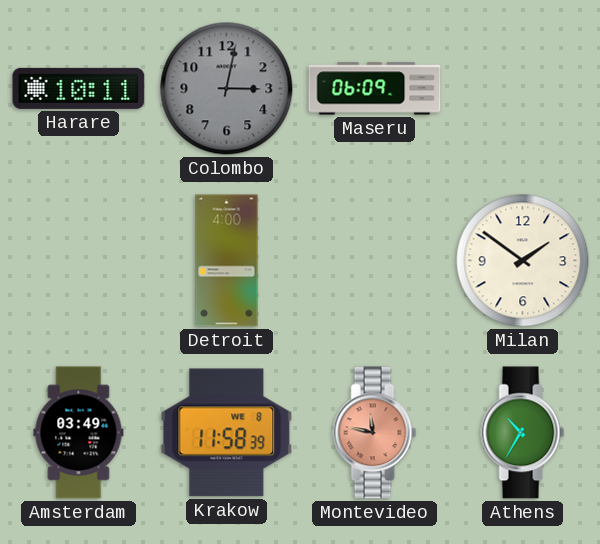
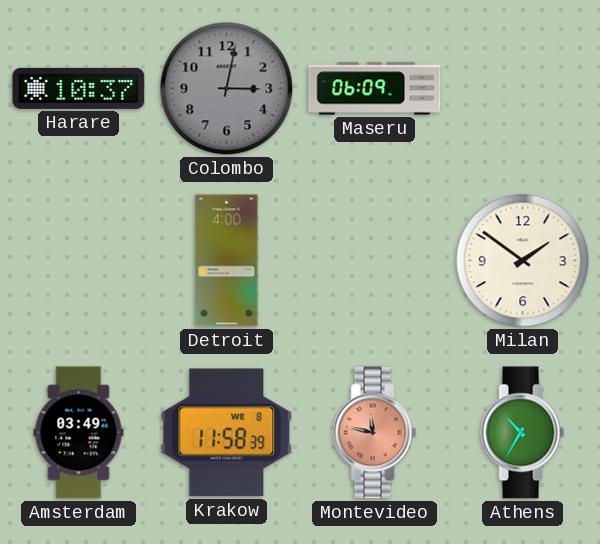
Harare: 10:11 -> 10:37 (79, 88)
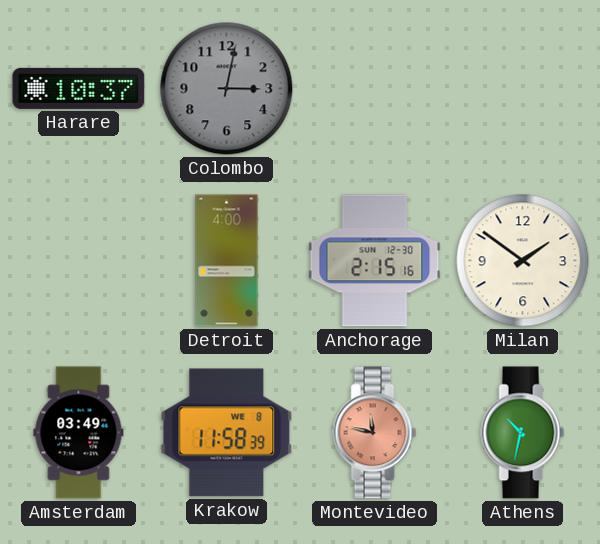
Maseru: 06:09 -> none (375, 89)
Anchorage: none -> 2:15 (375, 261)
Athens: 10:35 -> 10:32 (523, 433)
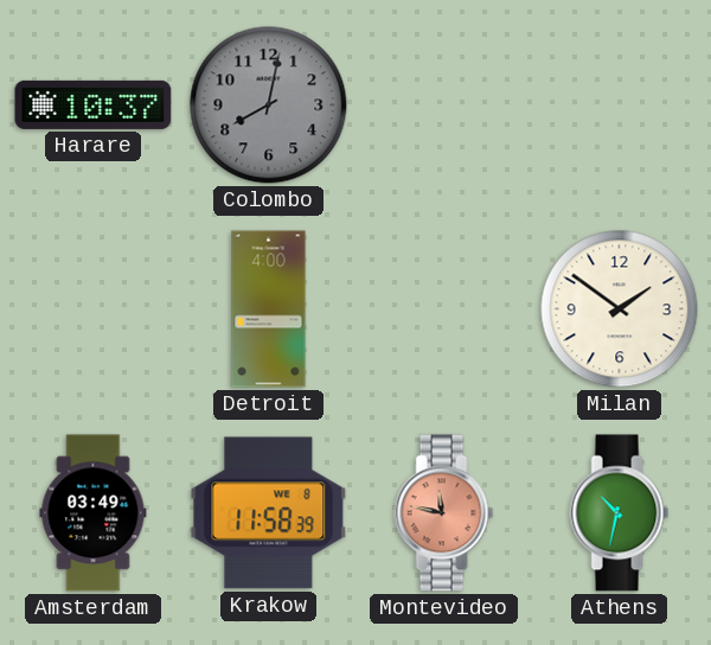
Colombo: 3:02 -> 8:02 (269, 106)
Anchorage: 2:15 -> none (375, 261)
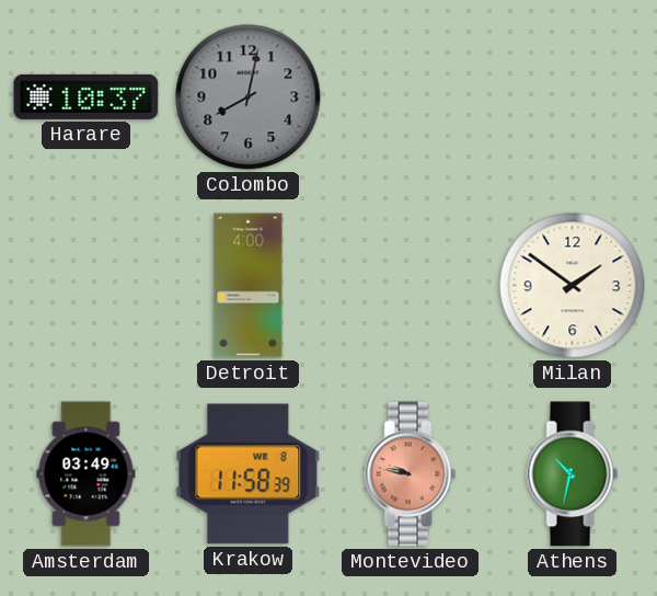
Montevideo: 11:47 -> 9:47 (411, 474)
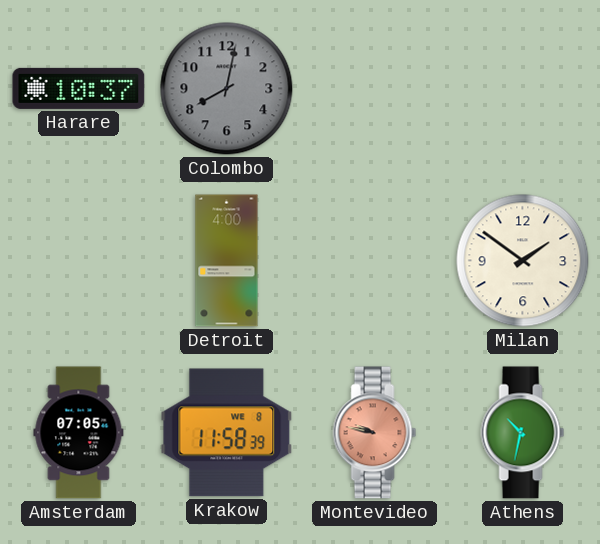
Amsterdam: 03:49 -> 07:05 (79, 433)
